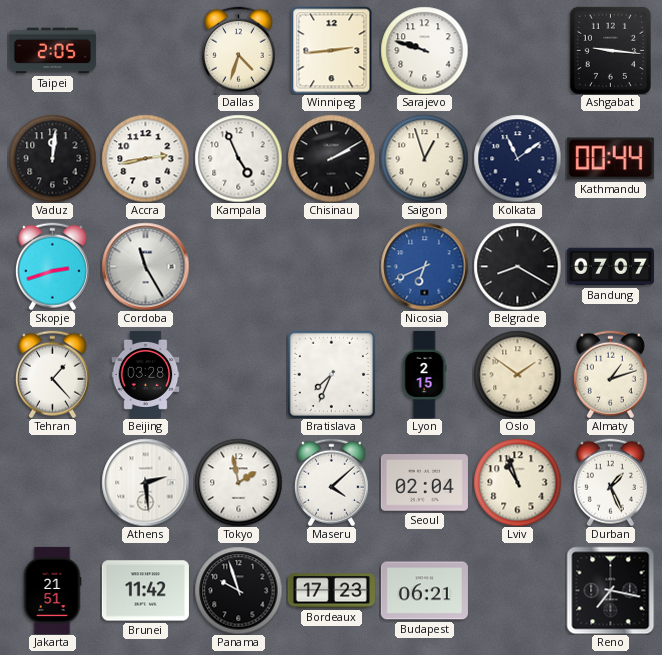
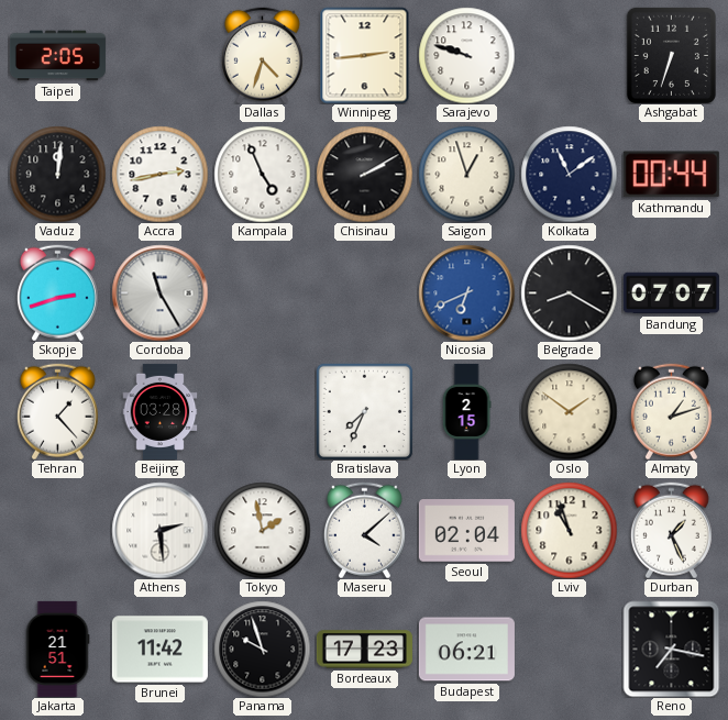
Ashgabat: 9:16 -> 6:33 (671, 55)
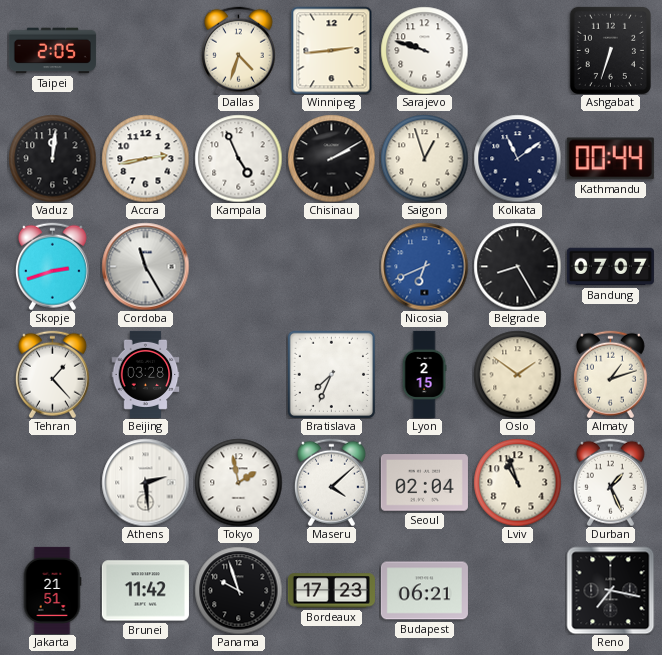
Belgrade: 8:20 -> 8:25 (517, 266)
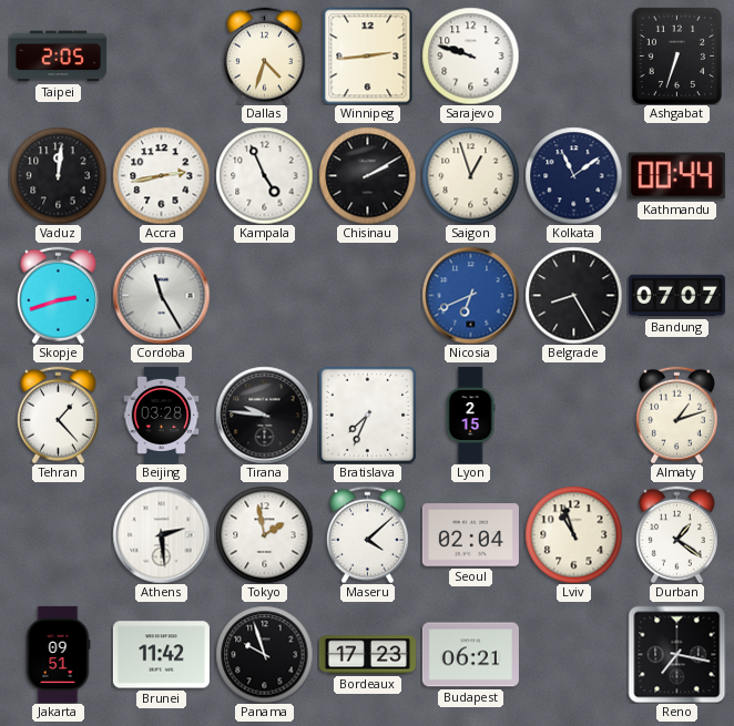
Tirana: none -> 9:46 (264, 415)
Oslo: 1:51 -> none (517, 374)
Durban: 1:26 -> 1:21 (676, 534)
Jakarta: 21:51 -> 09:51 (58, 654)
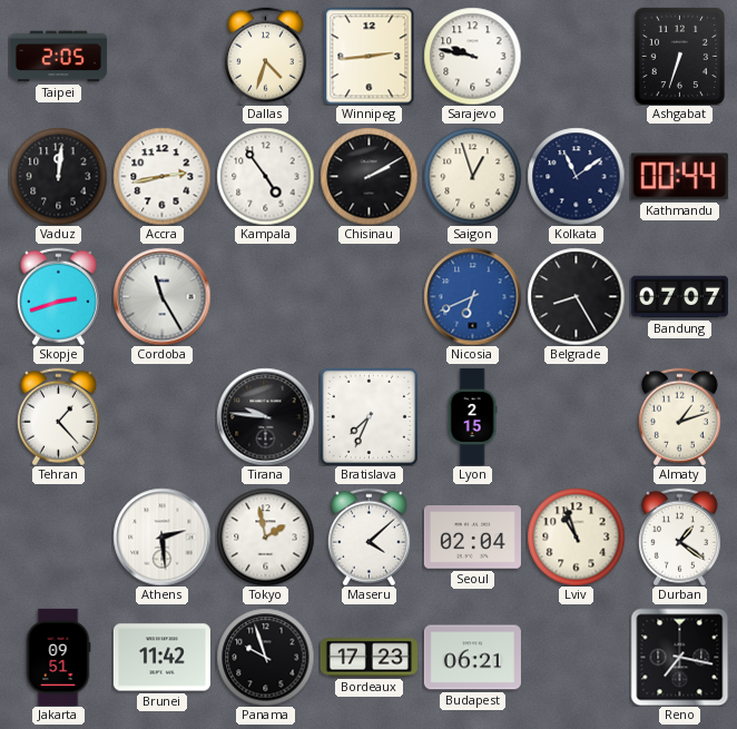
Sarajevo: 9:48 -> 9:47 (472, 56)
Kampala: 4:56 -> 4:54 (265, 176)
Beijing: 03:28 -> none (162, 415)
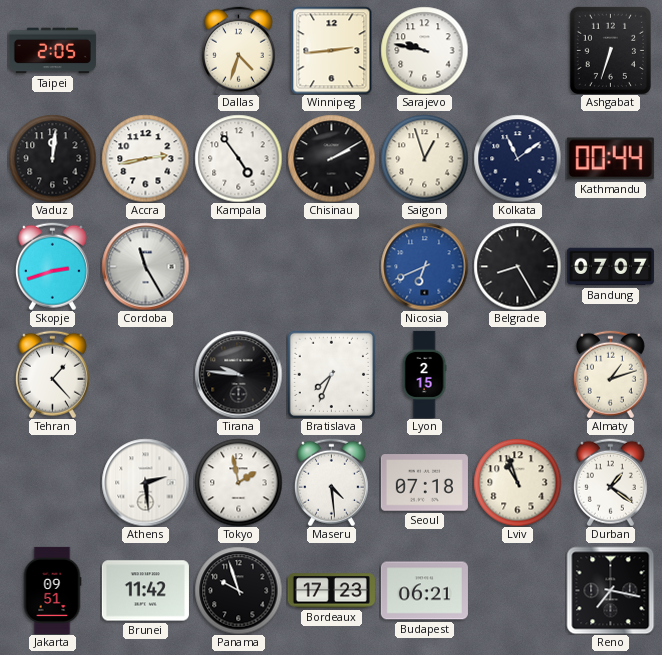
Maseru: 4:08 -> 4:29 (331, 482)
Seoul: 02:04 -> 07:18 (424, 483)
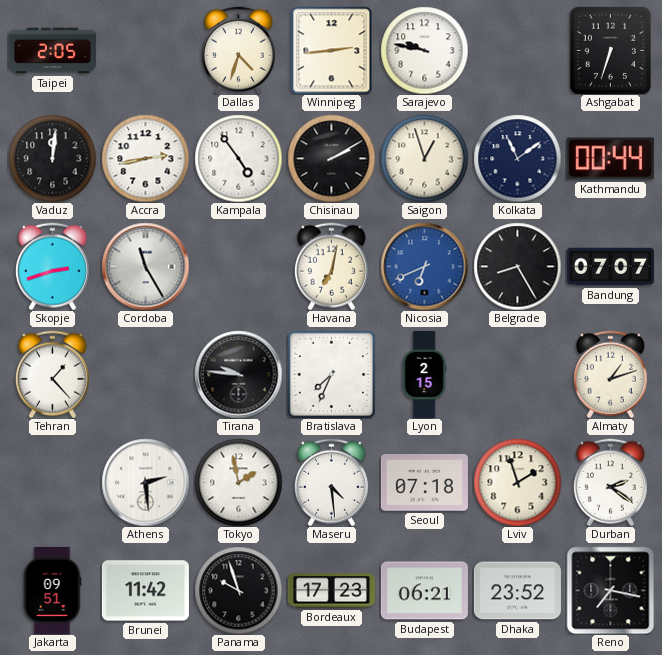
Havana: none -> 7:02 (331, 266)
Lviv: 10:57 -> 1:57 (517, 482)
Durban: 1:21 -> 2:21 (610, 482)
Dhaka: none -> 23:52 (517, 591)
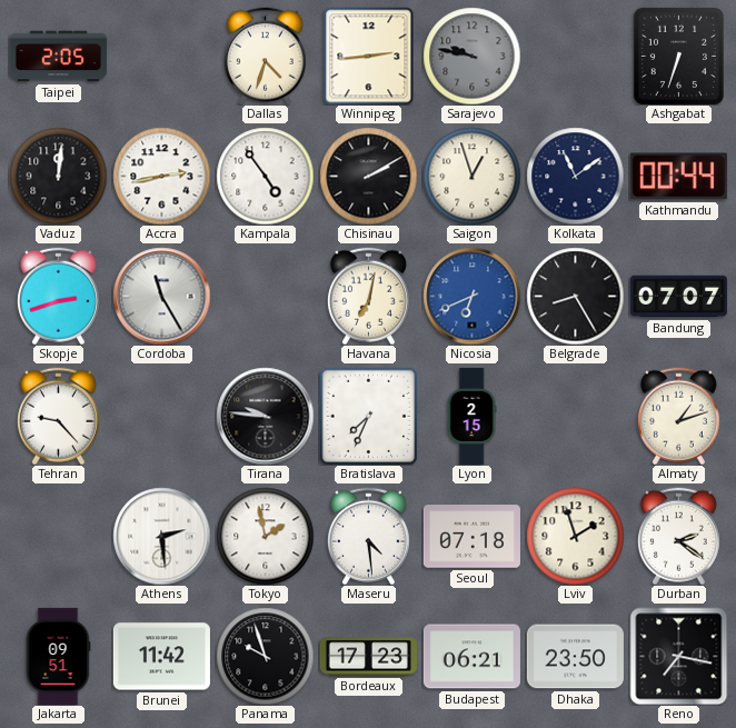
Sarajevo dial: white -> grey (471, 56)
Tehran: 1:23 -> 9:23 (58, 416)
Dhaka: 23:52 -> 23:50 (575, 657)
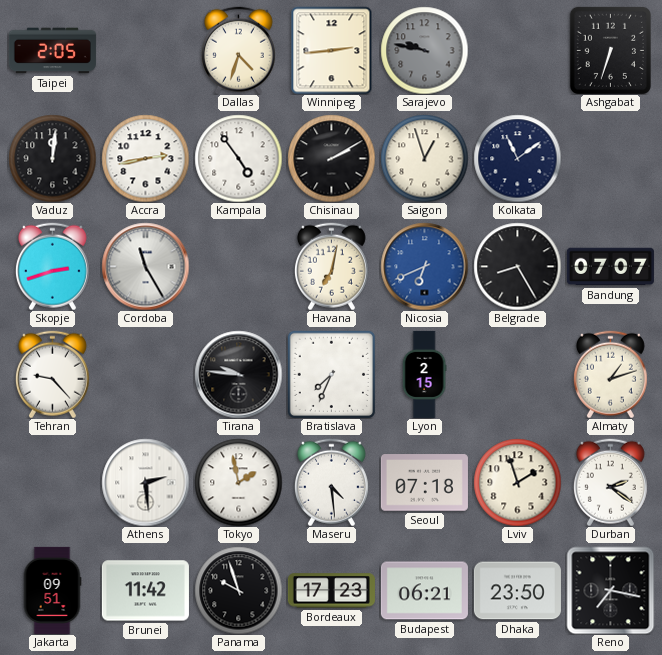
Kathmandu: 00:44 -> none (678, 177)
